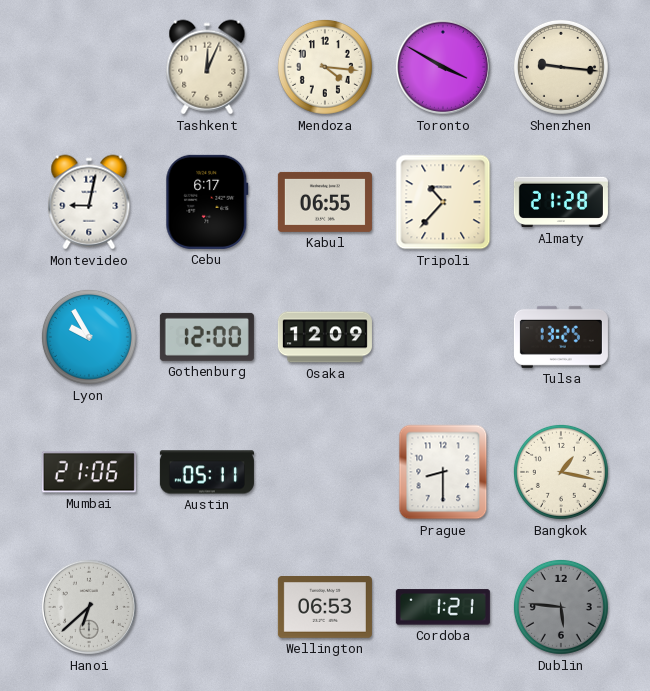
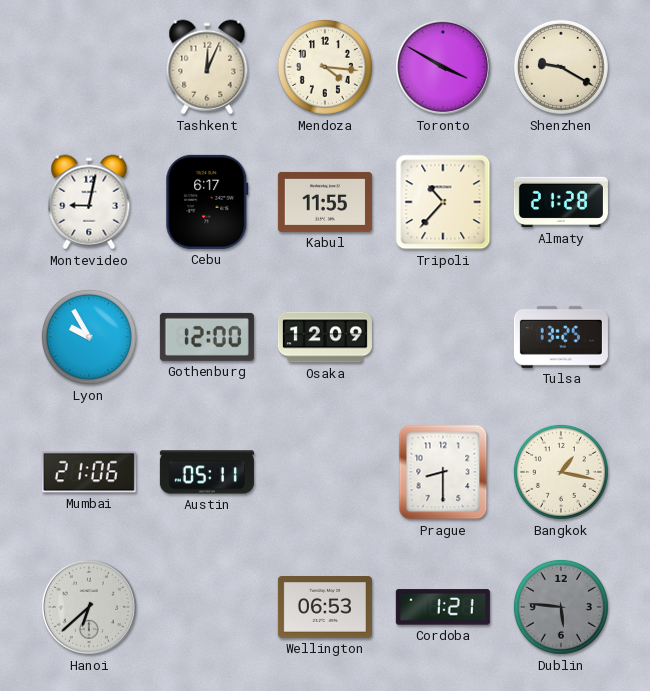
Shenzhen: 9:16 -> 9:20 (561, 67)
Kabul: 06:55 -> 11:55 (325, 202)
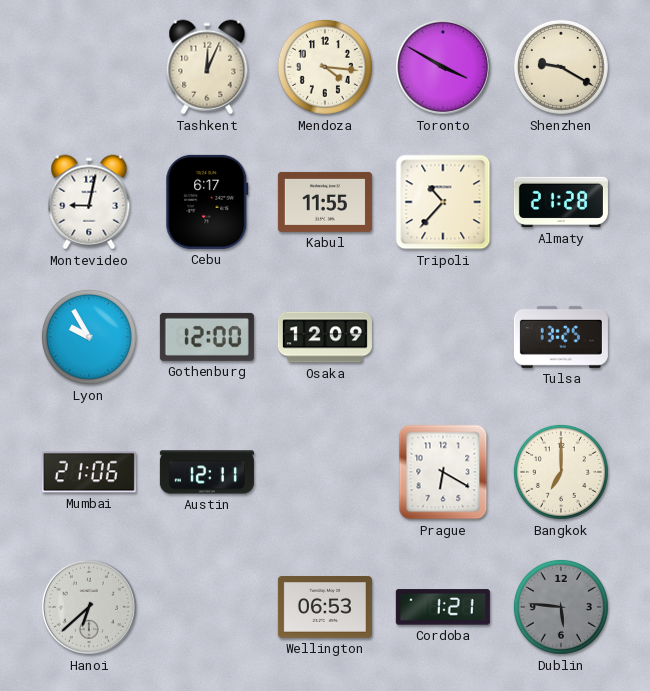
Austin: 05:11 -> 12:11 (207, 472)
Prague: 8:30 -> 6:20 (443, 472)
Bangkok: 1:17 -> 7:00 (561, 472)
